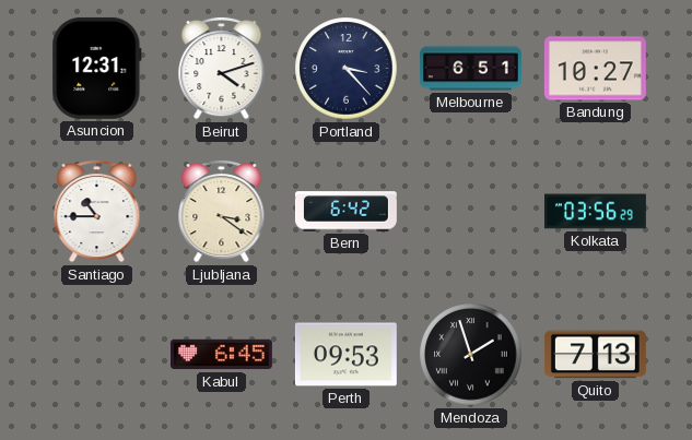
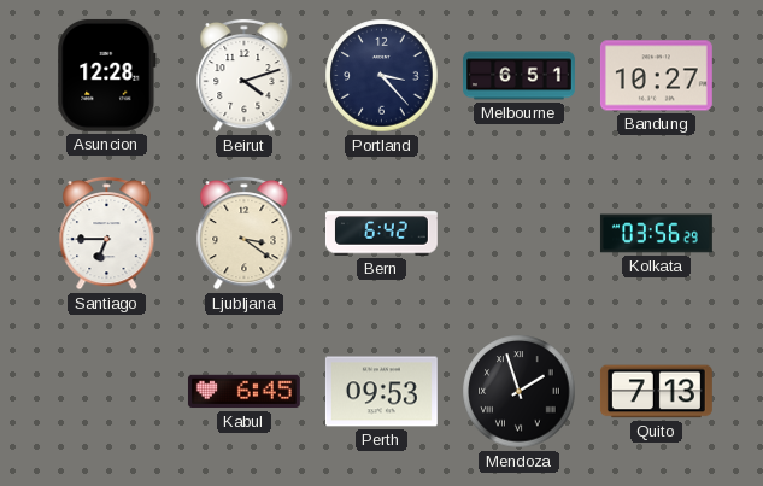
Asuncion: 12:31 -> 12:28 (107, 75)
Santiago: 10:45 -> 6:45 (107, 233)
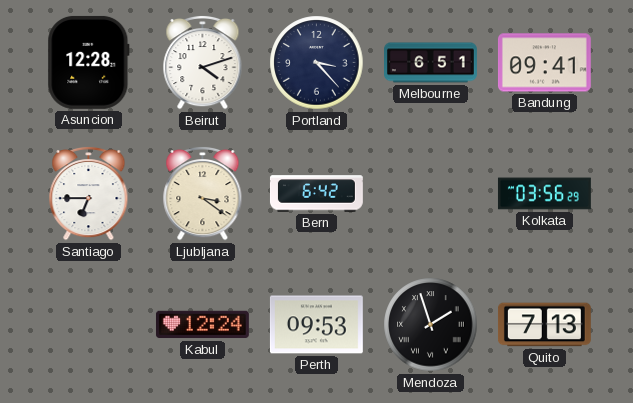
Bandung: 10:27 -> 09:41 (544, 63)
Kabul: 6:45 -> 12:24 (202, 325)
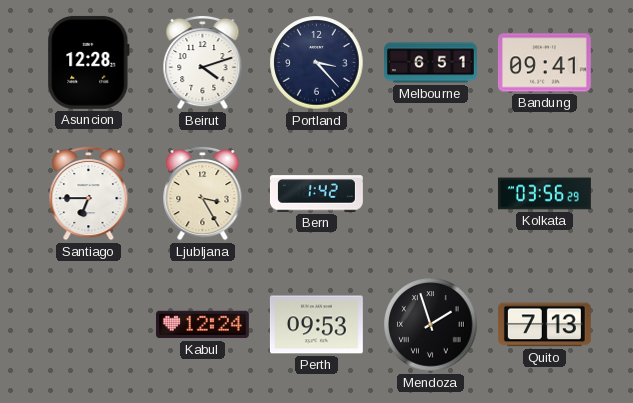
Ljubljana: 3:21 -> 3:25 (203, 193)
Bern: 6:42 -> 1:42 (316, 194)
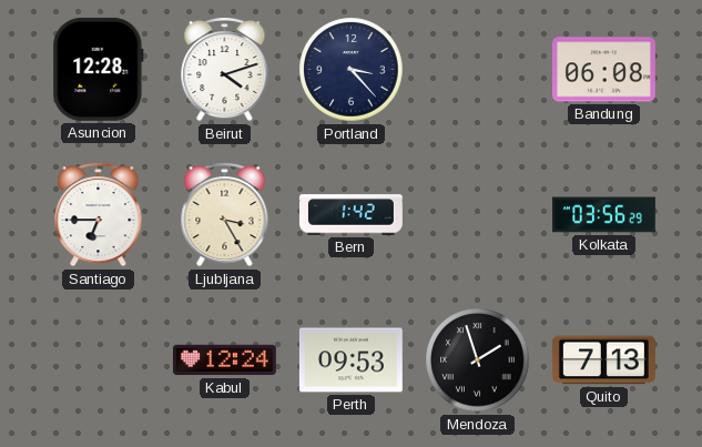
Melbourne: 6:51 -> none (431, 63)
Bandung: 09:41 -> 06:08 (603, 70)
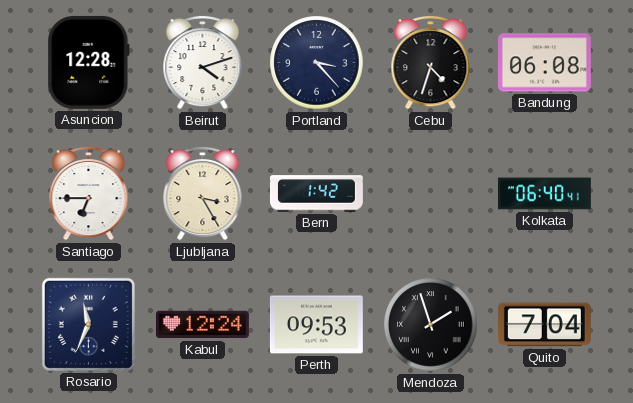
Cebu: none -> 4:33 (431, 62)
Kolkata: 03:56 -> 06:40 (544, 194)
Rosario: none -> 11:34 (88, 324)
Quito: 7:13 -> 7:04 (544, 325)
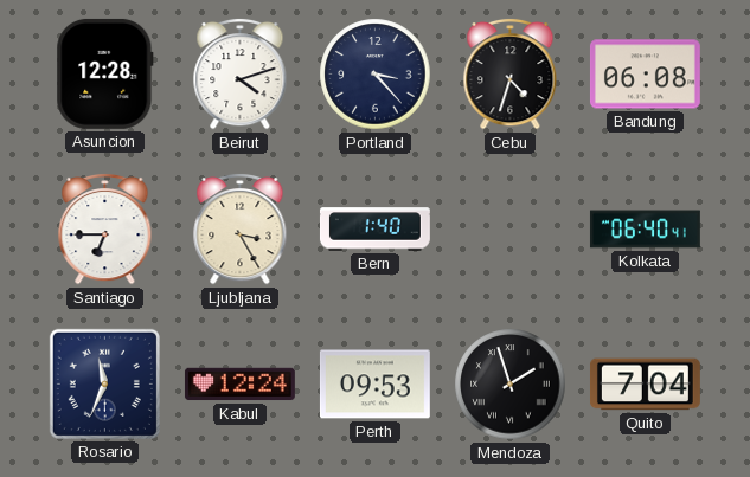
Bern: 1:42 -> 1:40 (374, 230)
